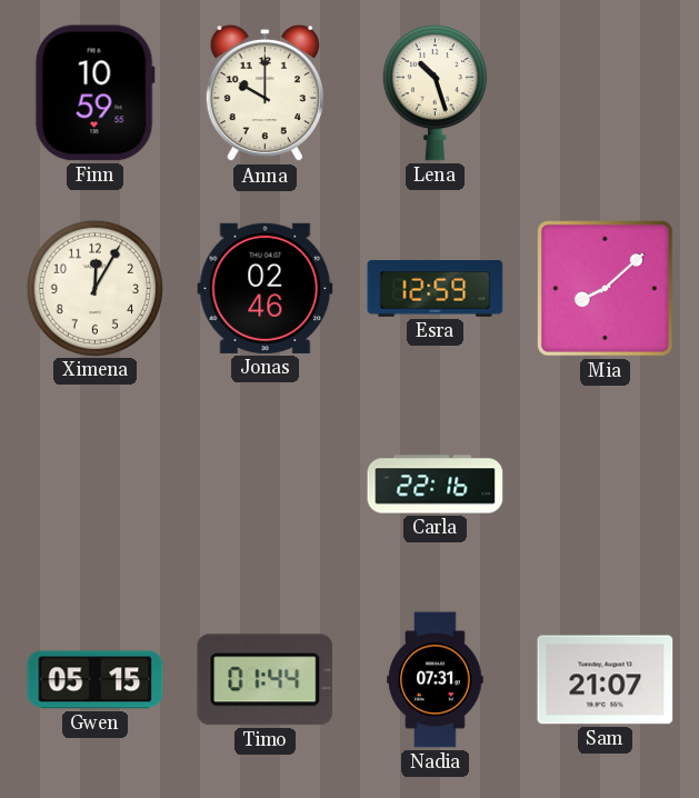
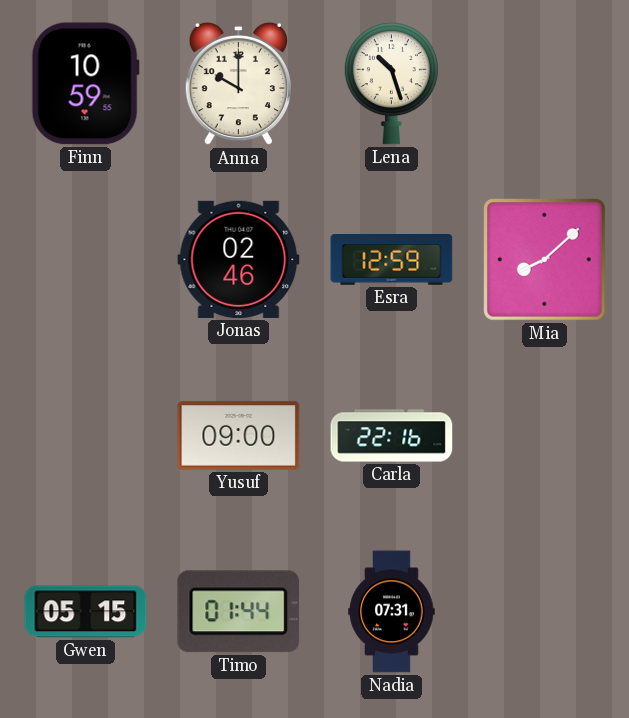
Ximena: 12:05 -> none (94, 288)
Yusuf: none -> 09:00 (239, 436)
Sam: 21:07 -> none (606, 680)
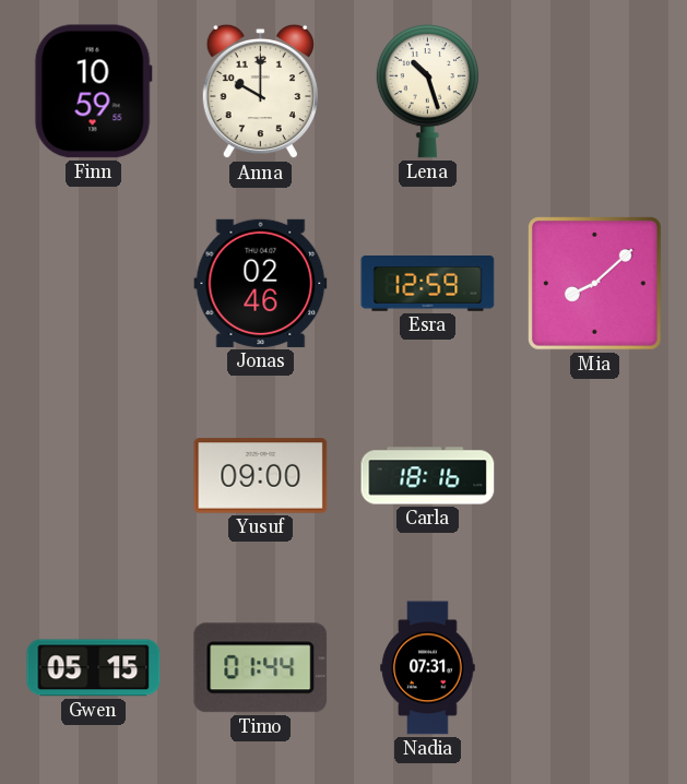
Carla: 22:16 -> 18:16 (428, 476)
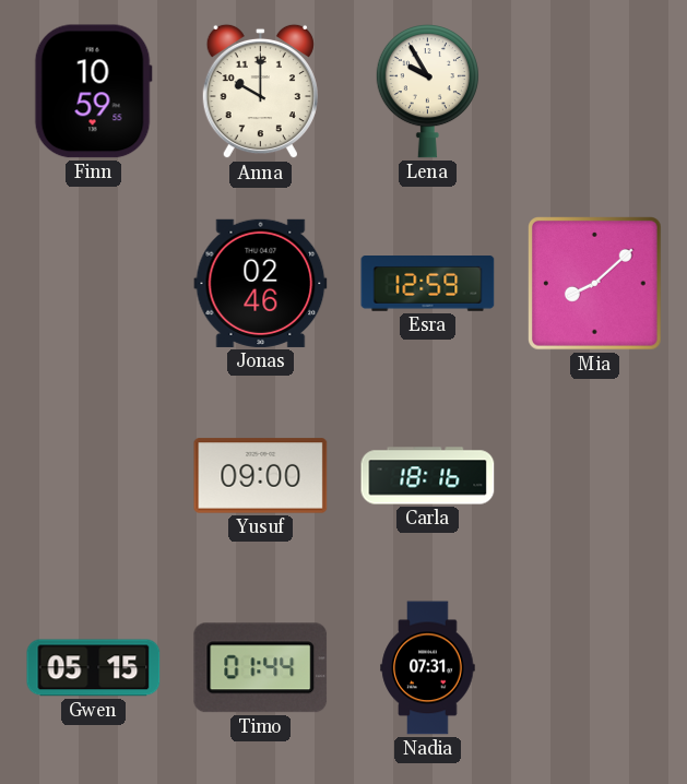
Lena: 10:27 -> 9:55 (427, 91)
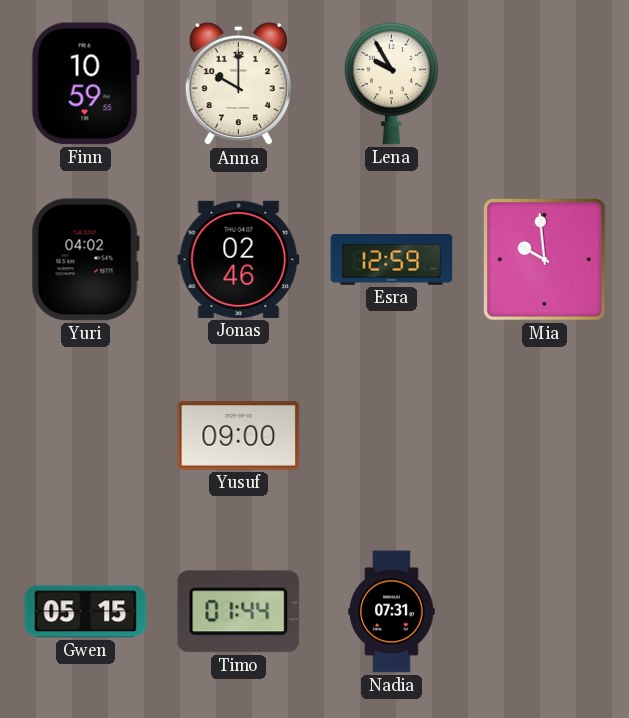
Yuri: none -> 04:02 (85, 260)
Mia: 8:08 -> 9:59 (545, 260)
Carla: 18:16 -> none (428, 476)
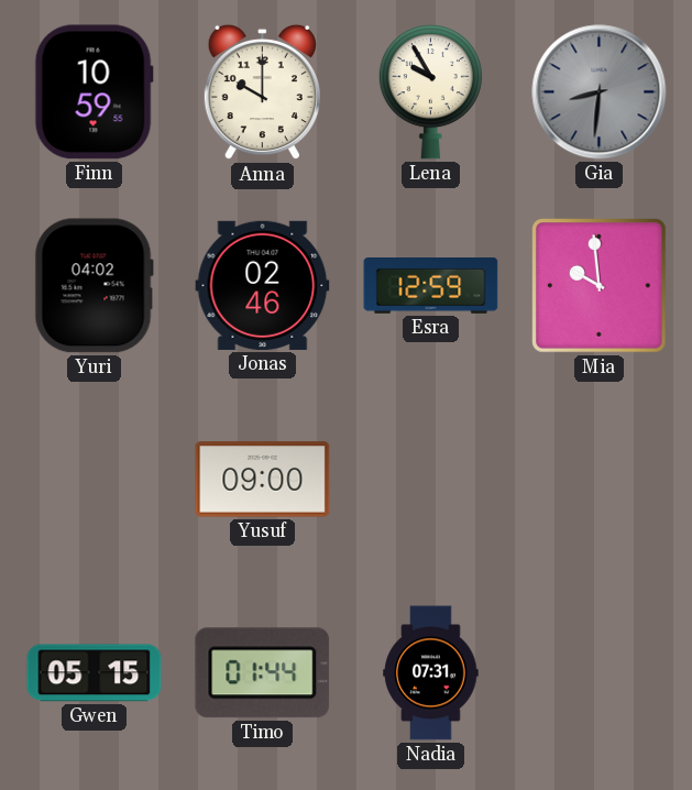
Gia: none -> 8:31 (600, 92)
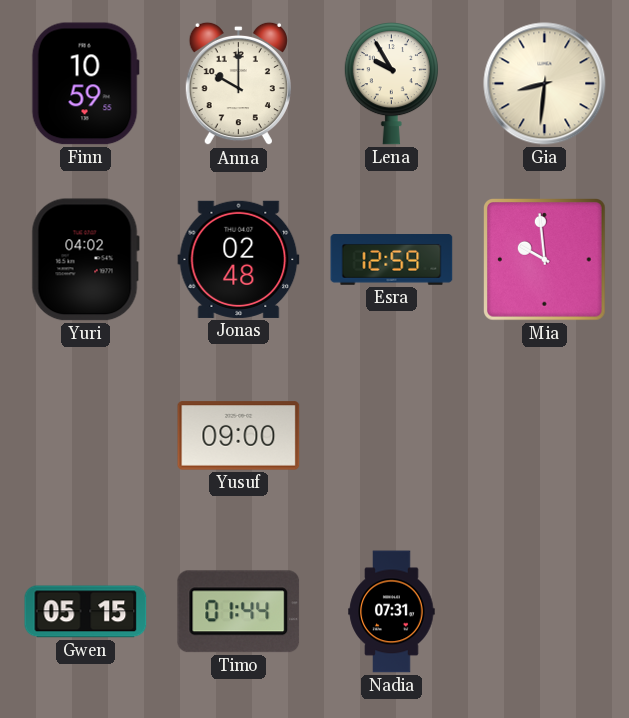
Gia dial: grey -> cream (545, 84)
Jonas: 02:46 -> 02:48 (239, 259)
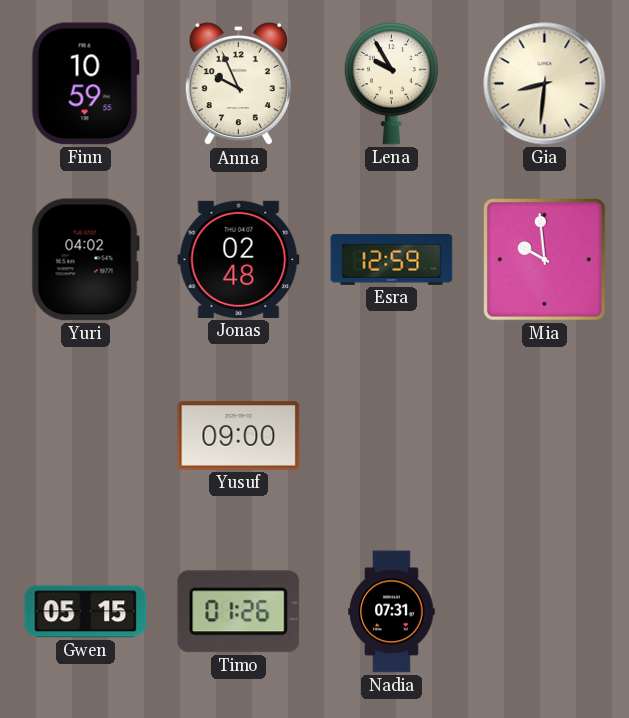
Anna: 10:00 -> 9:56 (238, 84)
Timo: 01:44 -> 01:26 (239, 612)
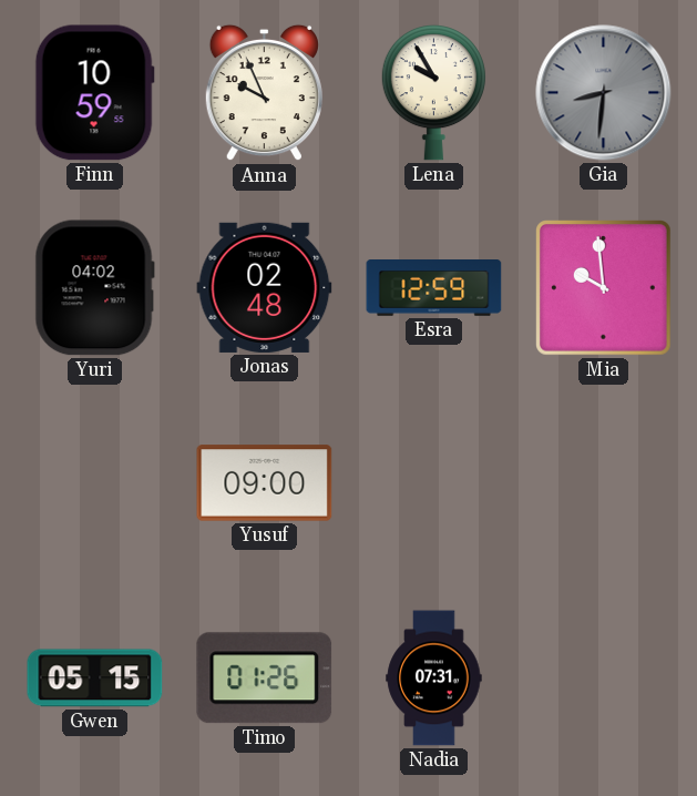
Gia dial: cream -> grey (604, 93)
